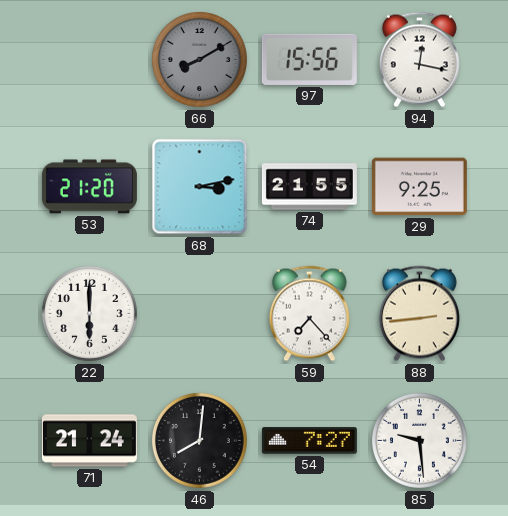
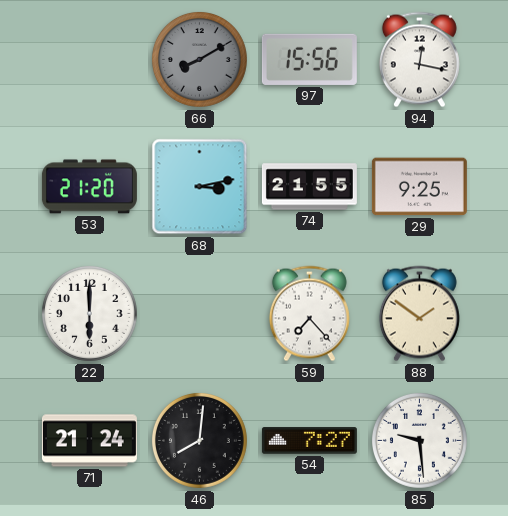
88: 2:44 -> 1:51 (419, 314)
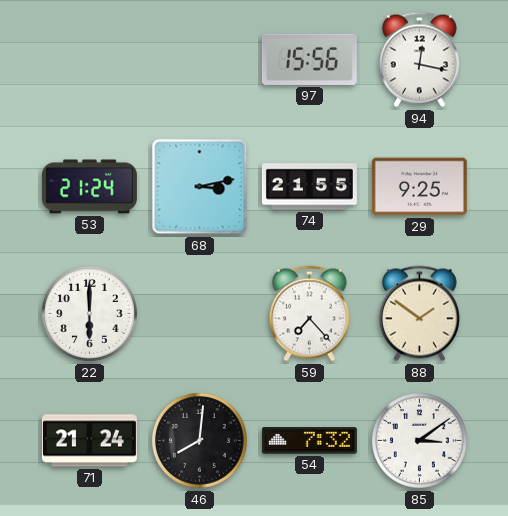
66: 8:10 -> none (199, 59)
53: 21:20 -> 21:24 (89, 187)
54: 7:27 -> 7:32 (309, 441)
85: 9:29 -> 3:09 (419, 440)
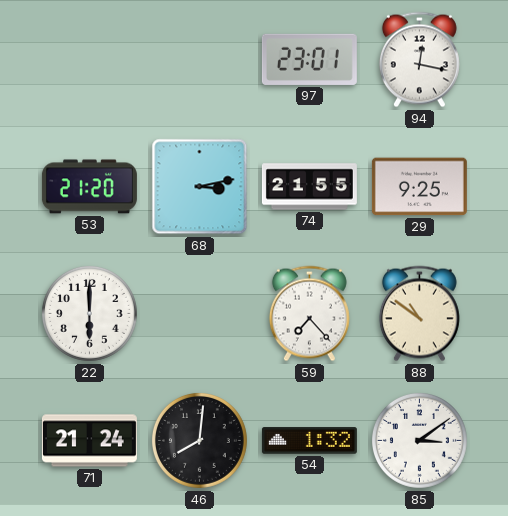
97: 15:56 -> 23:01 (309, 59)
53: 21:24 -> 21:20 (89, 187)
88: 1:51 -> 10:51 (419, 314)
54: 7:32 -> 1:32 (309, 441)
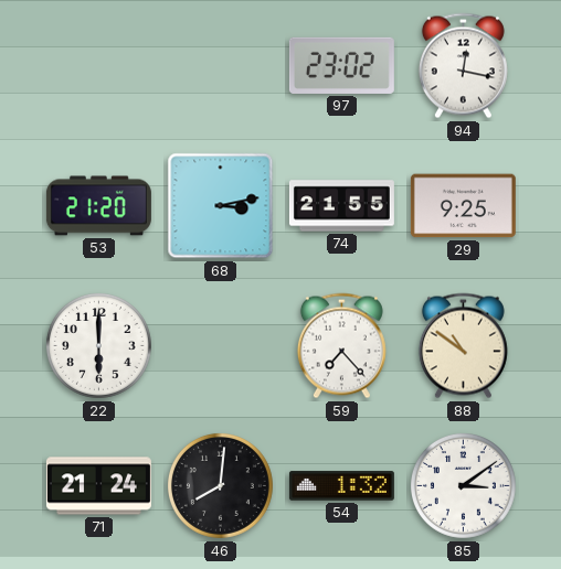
97: 23:01 -> 23:02 (341, 65)
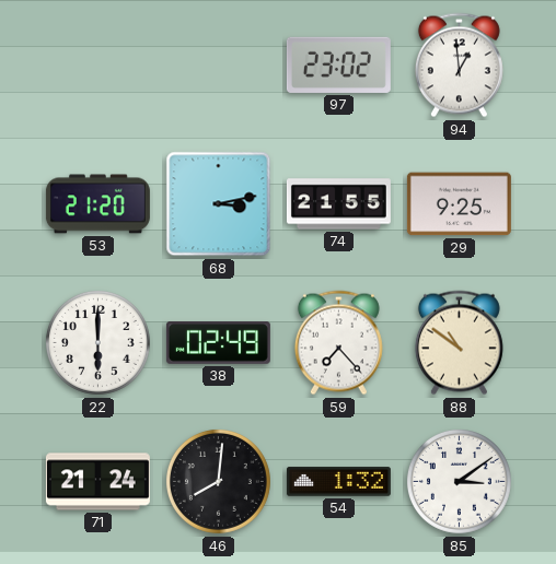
94: 12:17 -> 12:59 (459, 66)
38: none -> 02:49 (218, 343)
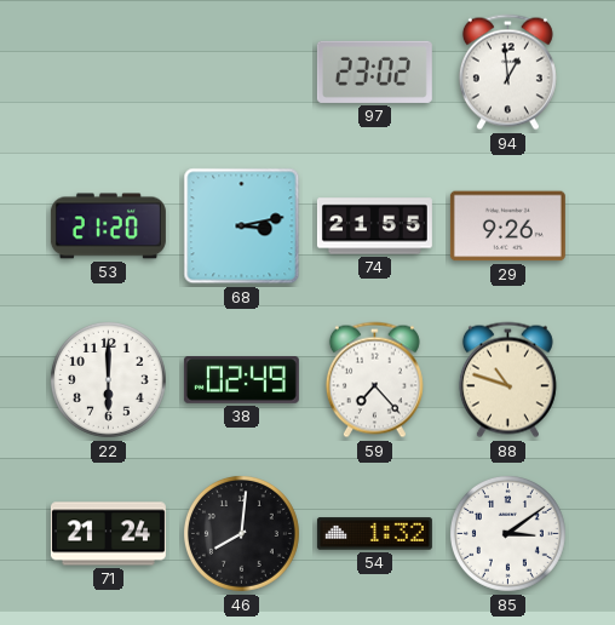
29: 9:25 -> 9:26 (507, 227)
88: 10:51 -> 10:48 (507, 380)
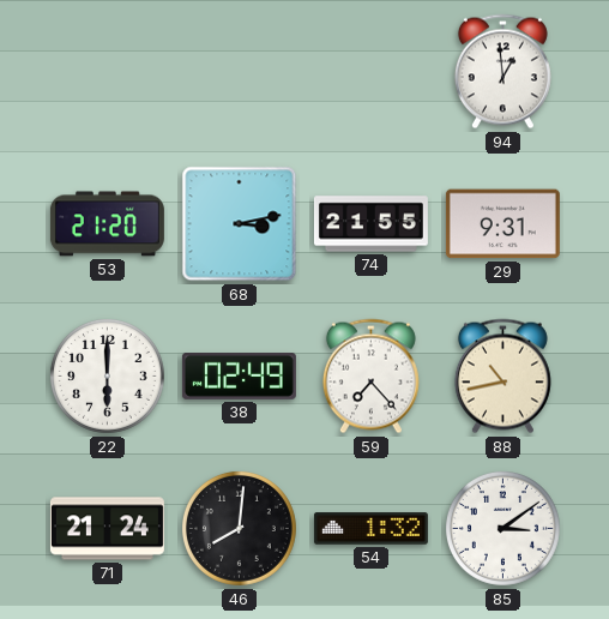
97: 23:02 -> none (374, 71)
29: 9:26 -> 9:31 (502, 224)
88: 10:48 -> 10:43 (502, 377)
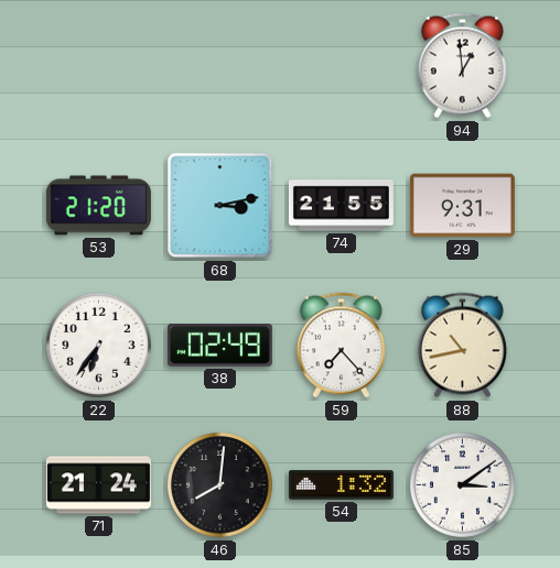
22: 6:00 -> 6:36 (98, 345)
